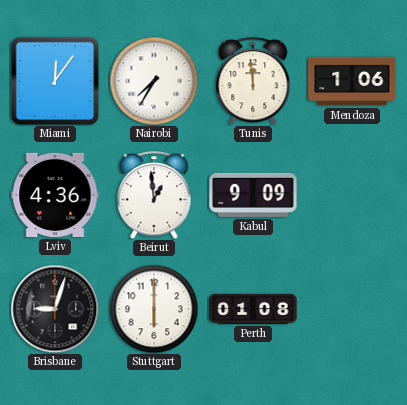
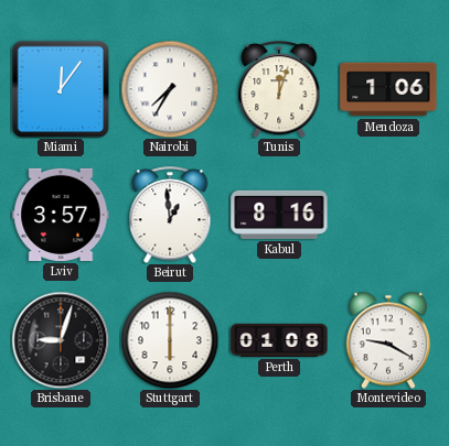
Tunis: 11:59 -> 12:03 (279, 89)
Lviv: 4:36 -> 3:57 (61, 215)
Kabul: 9:09 -> 8:16 (279, 215)
Montevideo: none -> 9:20 (388, 340)
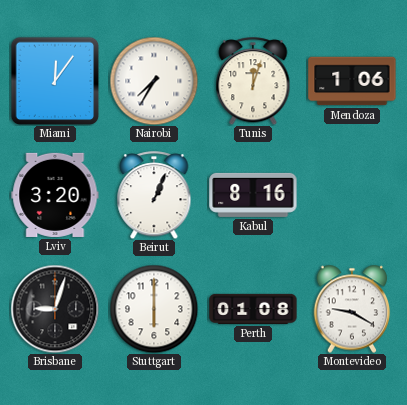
Lviv: 3:57 -> 3:20 (55, 195)
Beirut: 12:59 -> 1:04 (154, 195)
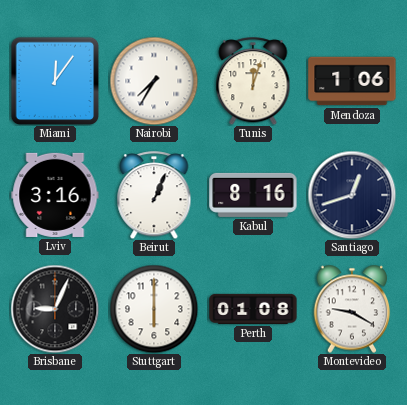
Lviv: 3:20 -> 3:16 (55, 195)
Santiago: none -> 12:42 (352, 195)
Brisbane: 9:03 -> 9:04 (55, 309)
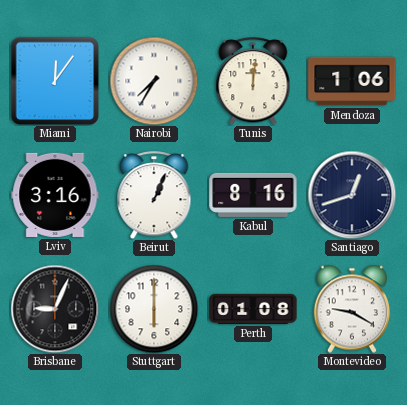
Tunis: 12:03 -> 12:01 (253, 81)
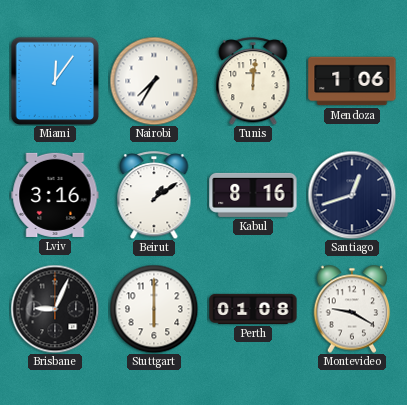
Beirut: 1:04 -> 1:09 (154, 195)
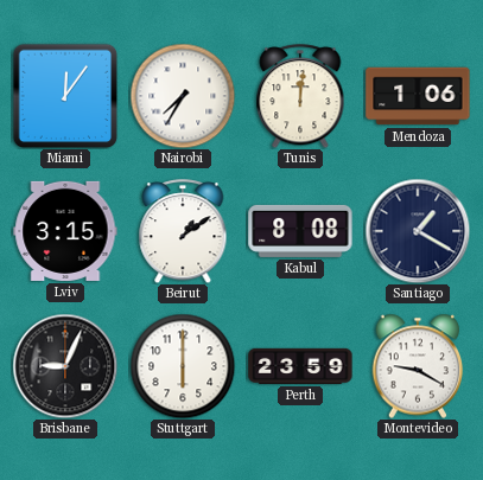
Lviv: 3:16 -> 3:15 (65, 231)
Kabul: 8:16 -> 8:08 (300, 231)
Santiago: 12:42 -> 1:20 (418, 231)
Perth: 01:08 -> 23:59 (300, 366)
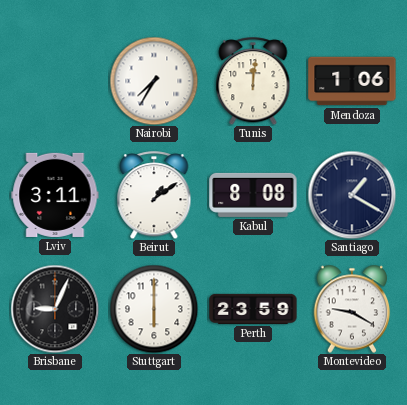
Miami: 12:06 -> none (65, 96)
Lviv: 3:15 -> 3:11 (55, 195)
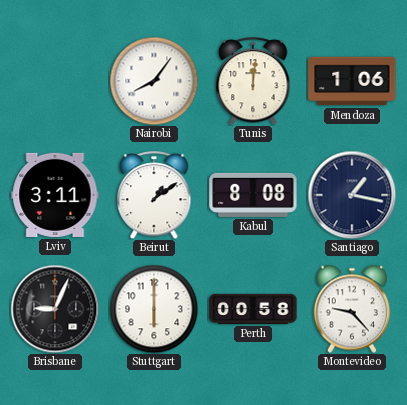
Nairobi: 7:35 -> 8:06 (154, 81)
Santiago: 1:20 -> 1:17 (352, 195)
Perth: 23:59 -> 00:58 (253, 309)
Montevideo: 9:20 -> 9:23 (352, 309)
